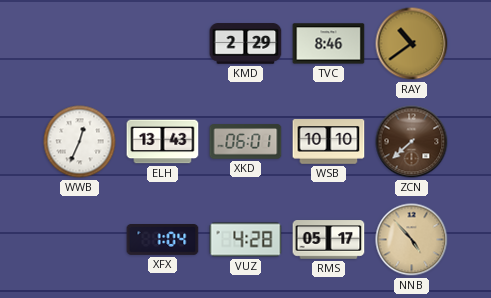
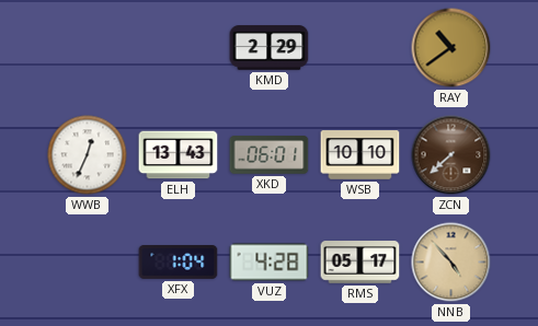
TVC: 8:46 -> none (329, 44)
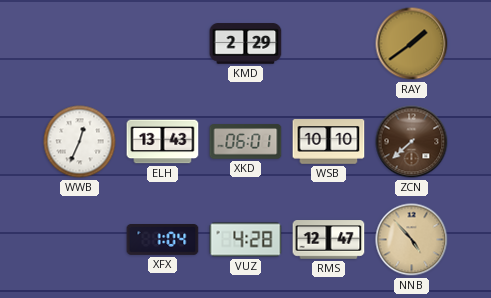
RAY: 10:39 -> 1:39 (412, 44)
RMS: 05:17 -> 12:47 (329, 240)
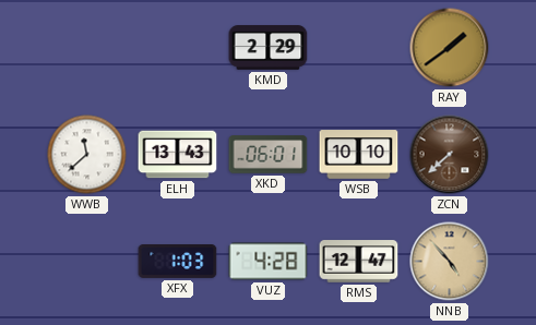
WWB: 12:34 -> 11:38 (87, 155)
XFX: 1:04 -> 1:03 (178, 262)
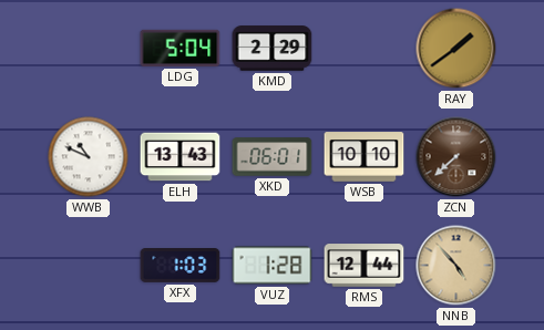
LDG: none -> 5:04 (181, 48)
WWB: 11:38 -> 10:49 (89, 157)
VUZ: 4:28 -> 1:28 (273, 266)
RMS: 12:47 -> 12:44 (365, 266)
